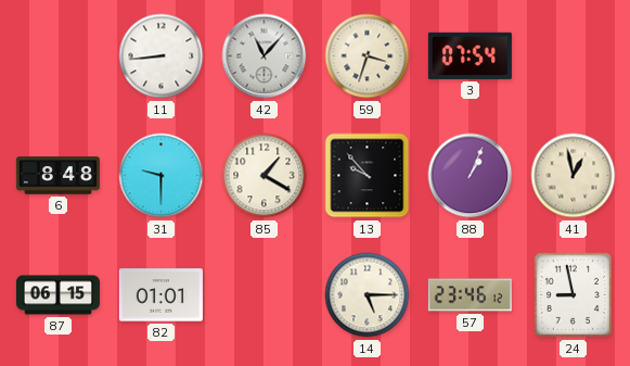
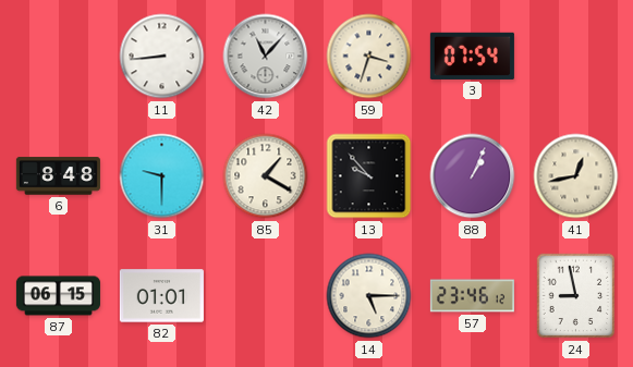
41: 12:58 -> 12:43 (576, 176)
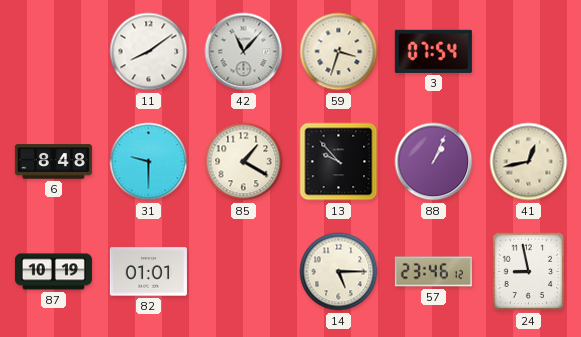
11: 8:44 -> 8:09 (149, 52)
87: 06:15 -> 10:19 (53, 272)
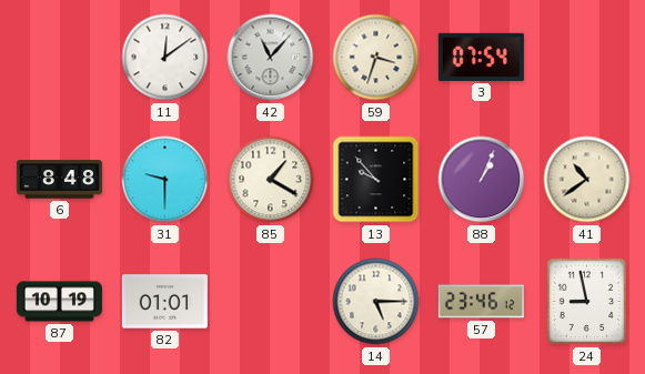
11: 8:09 -> 12:09 (165, 58)
41: 12:43 -> 10:39 (587, 180)
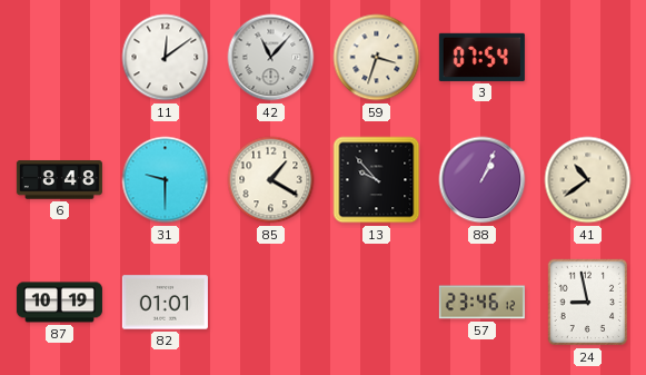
14: 5:15 -> none (376, 302)
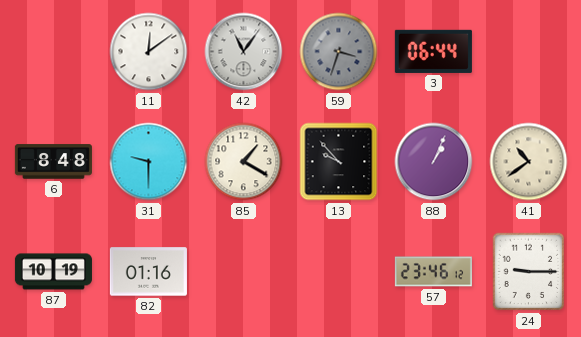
42: 11:07 -> 11:06 (244, 52)
59 dial: cream -> grey (339, 52)
3: 07:54 -> 06:44 (433, 51)
82: 01:01 -> 01:16 (148, 272)
24: 8:58 -> 9:15 (529, 272)
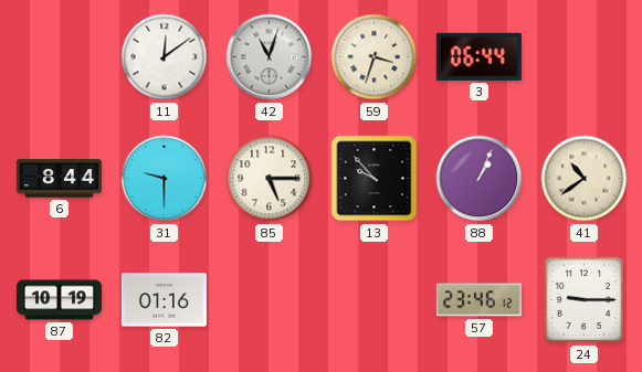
42: 11:06 -> 11:03 (270, 57)
59 dial: grey -> cream (375, 57)
6: 8:48 -> 8:44 (59, 179)
85: 1:20 -> 5:15 (270, 179)
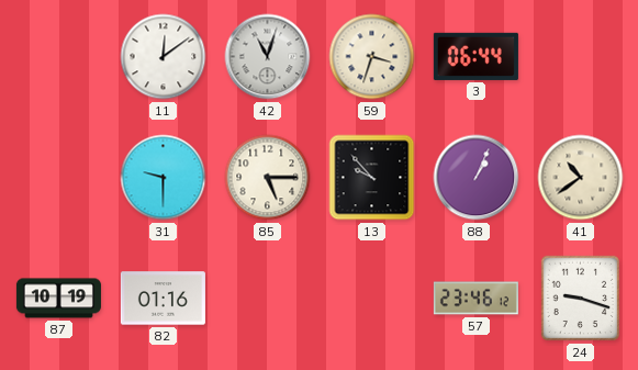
6: 8:44 -> none (59, 179)
24: 9:15 -> 9:18 (581, 299)
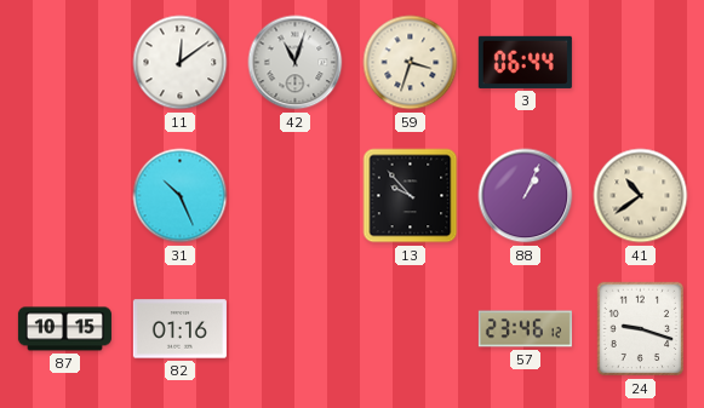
31: 9:30 -> 10:26 (181, 196)
85: 5:15 -> none (268, 178)
87: 10:19 -> 10:15 (64, 329)
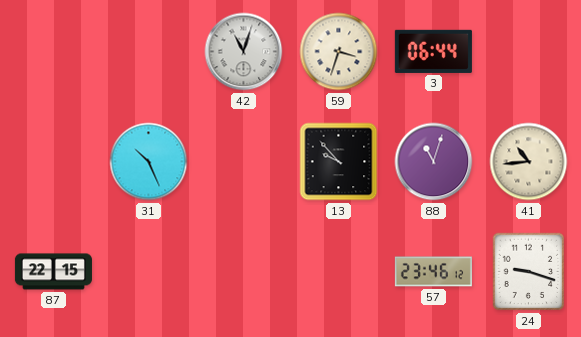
11: 12:09 -> none (181, 63)
88: 1:04 -> 11:03 (434, 162)
41: 10:39 -> 10:44 (529, 162)
87: 10:15 -> 22:15 (53, 272)
82: 01:16 -> none (179, 329)
